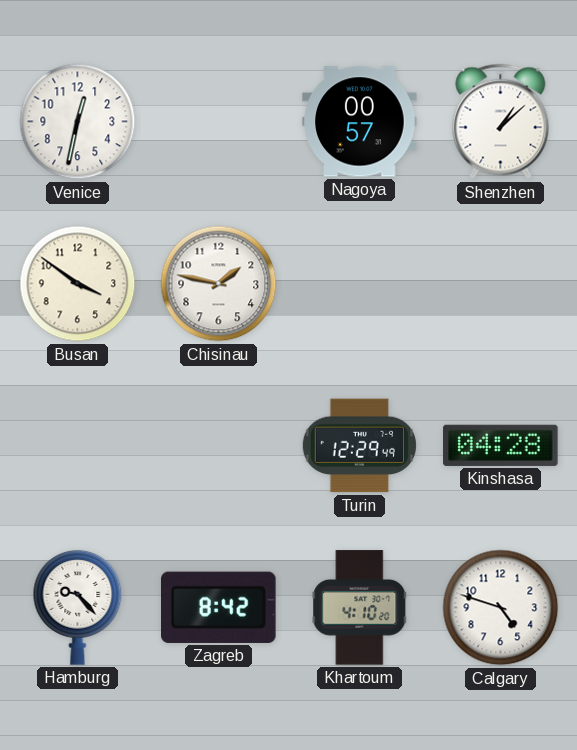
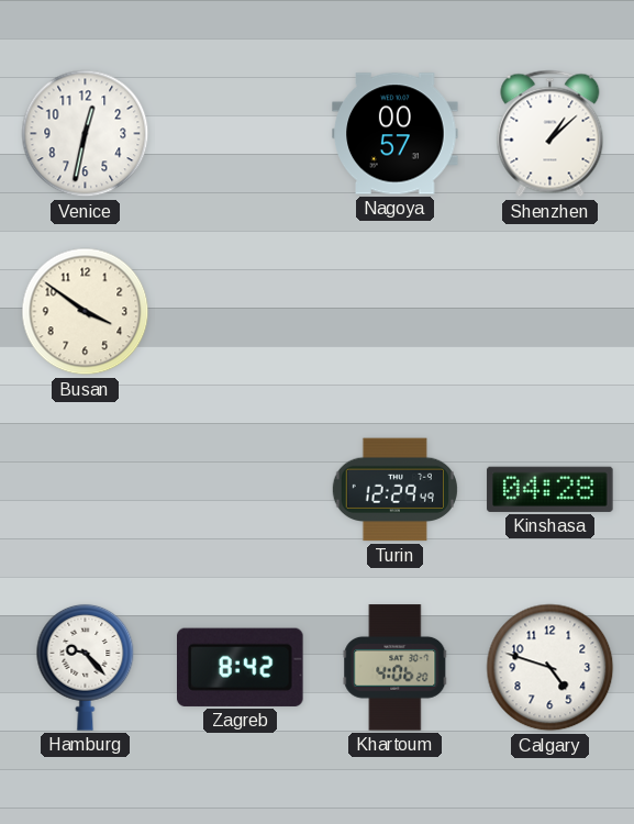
Chisinau: 1:47 -> none (219, 284)
Khartoum: 4:10 -> 4:06 (396, 668)
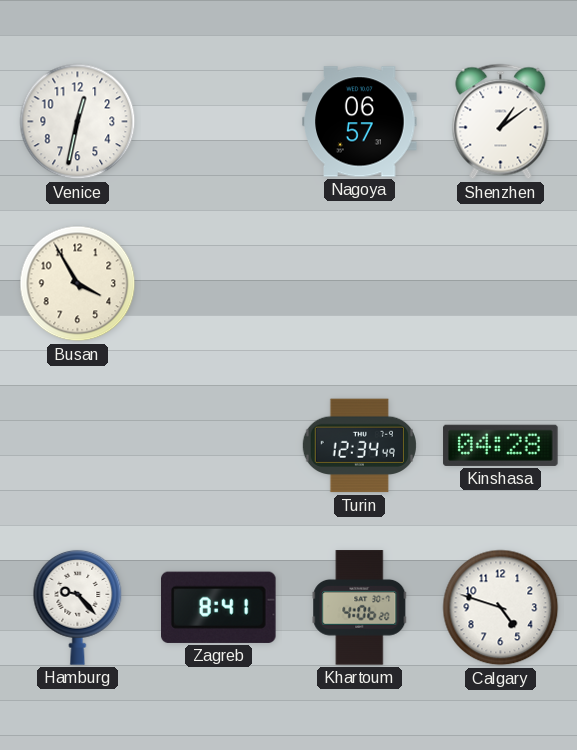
Nagoya: 00:57 -> 06:57 (360, 122)
Shenzhen: 1:08 -> 1:09 (501, 122)
Busan: 3:51 -> 3:55 (78, 284)
Turin: 12:29 -> 12:34 (359, 446)
Zagreb: 8:42 -> 8:41 (219, 607)
